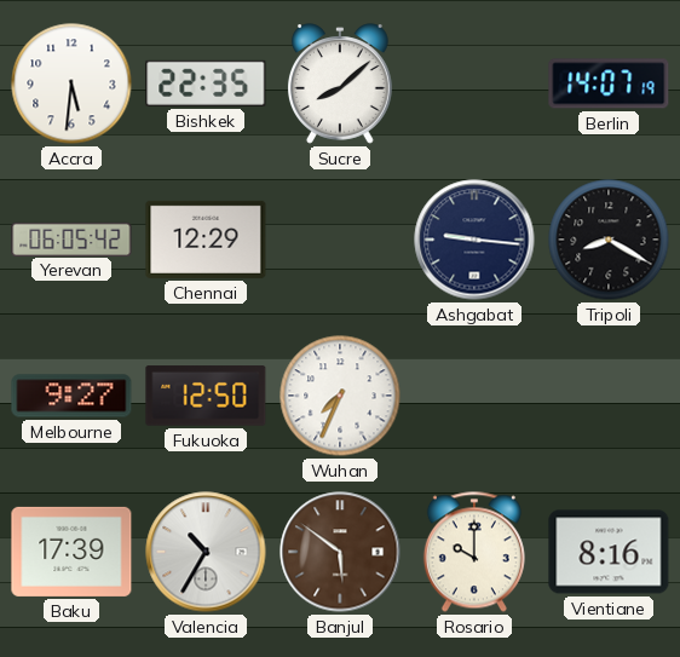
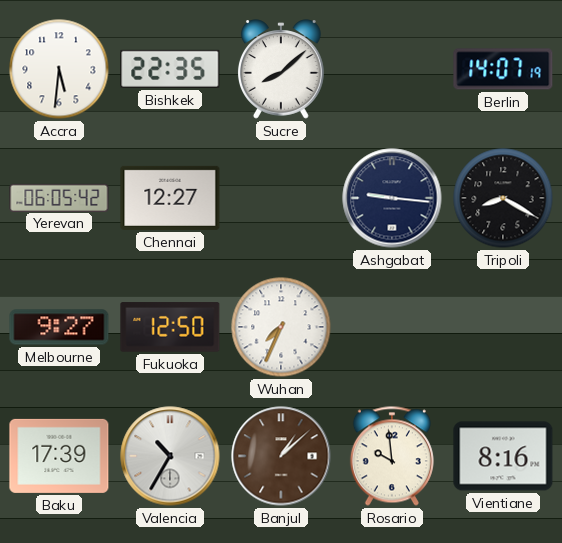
Chennai: 12:29 -> 12:27 (170, 198)
Banjul: 5:51 -> 1:08 (281, 456)
Rosario: 10:00 -> 9:59 (392, 456)
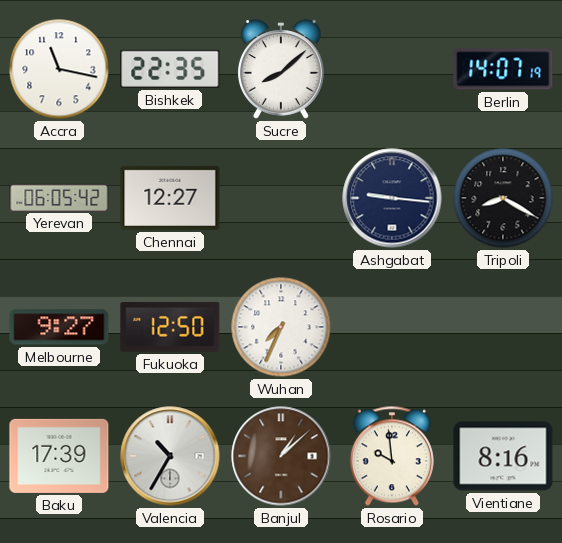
Accra: 5:31 -> 11:17 (59, 69)
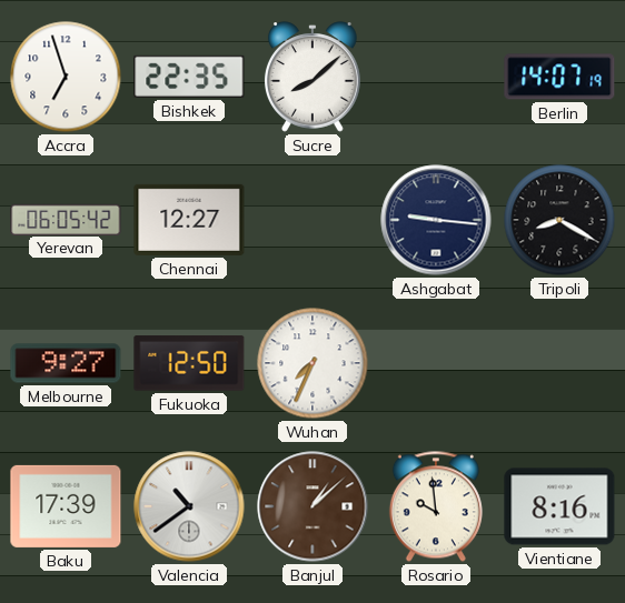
Accra: 11:17 -> 6:57 (66, 77)
Valencia: 10:35 -> 10:39 (189, 506)
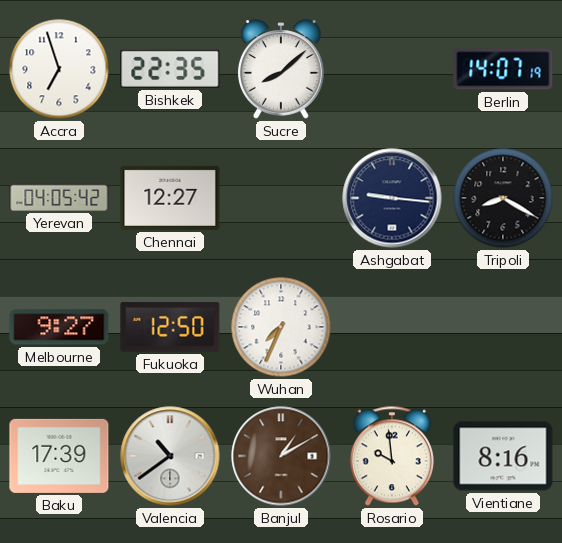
Yerevan: 06:05 -> 04:05 (59, 197)
Banjul: 1:08 -> 1:10 (281, 456)
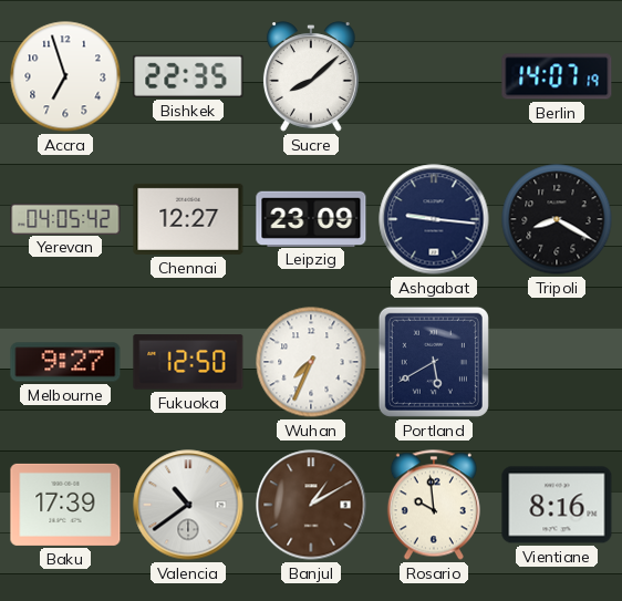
Leipzig: none -> 23:09 (311, 218)
Portland: none -> 5:40 (434, 362)
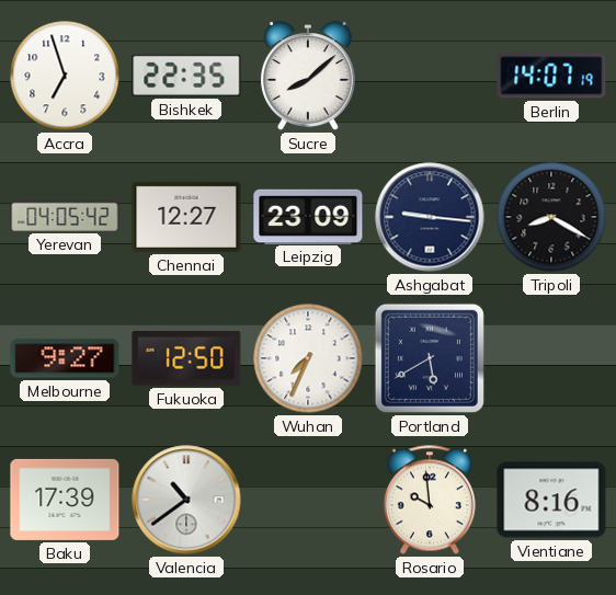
Banjul: 1:10 -> none (311, 505)
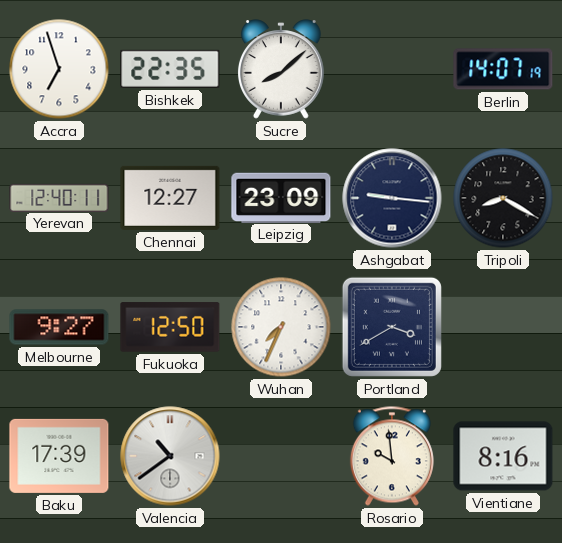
Yerevan: 04:05 -> 12:40 (59, 197)
Portland: 5:40 -> 3:40 (392, 327)
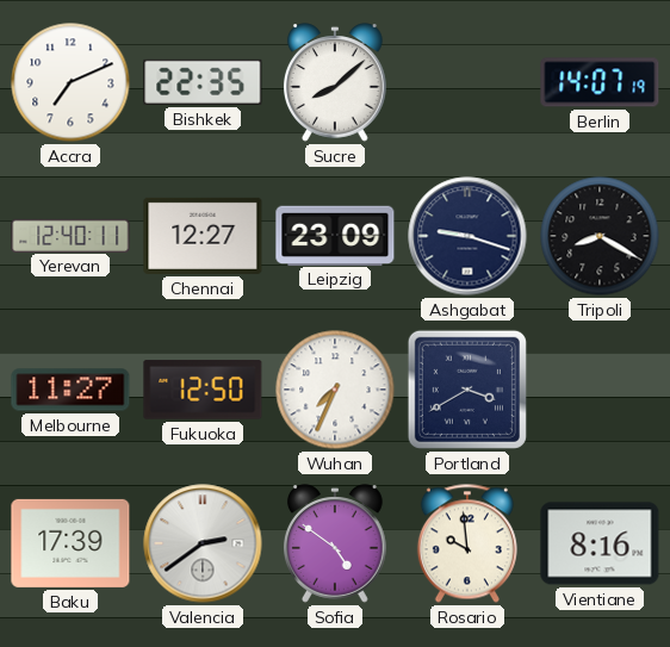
Accra: 6:57 -> 7:11 (70, 82)
Ashgabat: 9:16 -> 9:18 (467, 236)
Melbourne: 9:27 -> 11:27 (70, 390)
Valencia: 10:39 -> 2:39 (203, 543)
Sofia: none -> 4:51 (335, 543)
